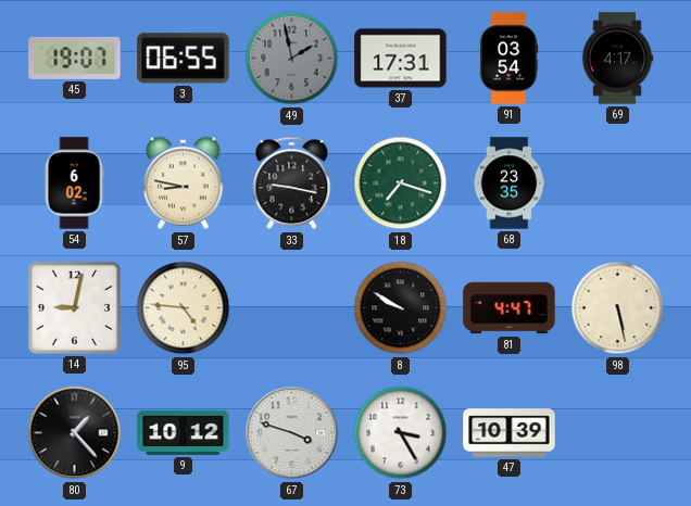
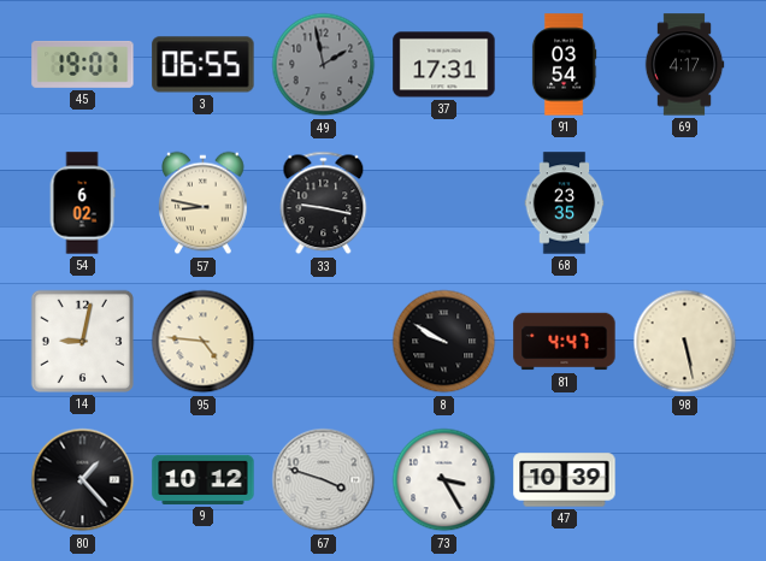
18: 7:18 -> none (401, 184)
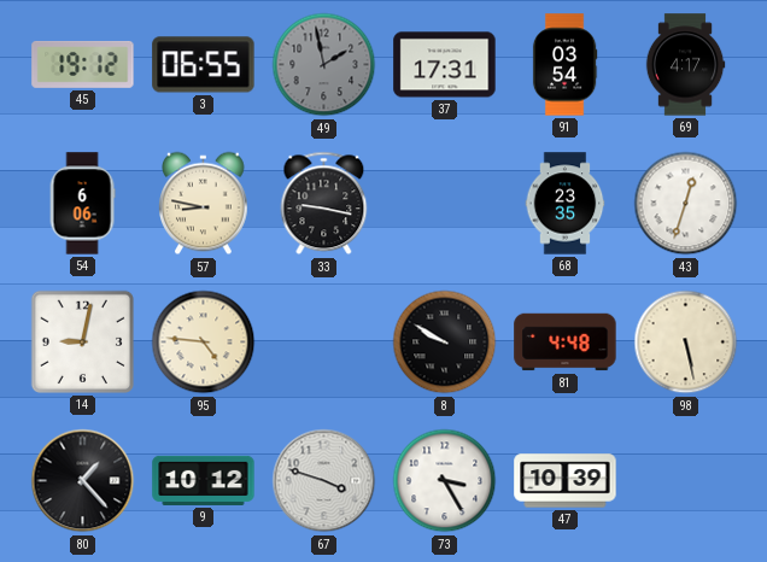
45: 19:07 -> 19:12 (83, 64)
54: 6:02 -> 6:06 (82, 204)
43: none -> 12:33 (686, 204)
81: 4:47 -> 4:48 (566, 343)
